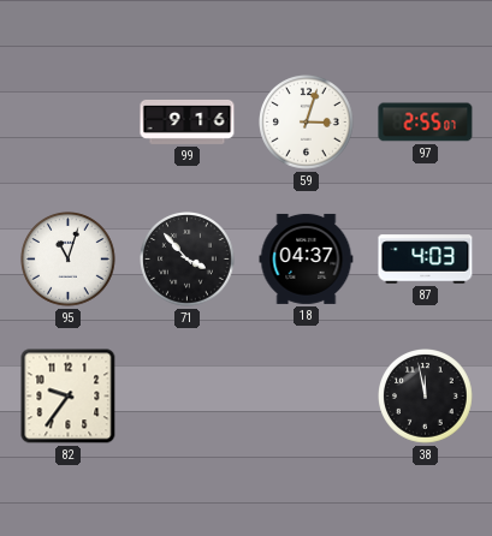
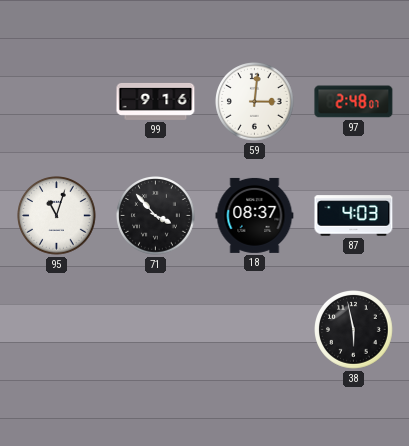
59: 3:03 -> 3:01 (255, 102)
97: 2:55 -> 2:48 (354, 102)
18: 04:37 -> 08:37 (255, 215)
82: 9:36 -> none (69, 397)
38: 11:58 -> 5:58 (354, 330)
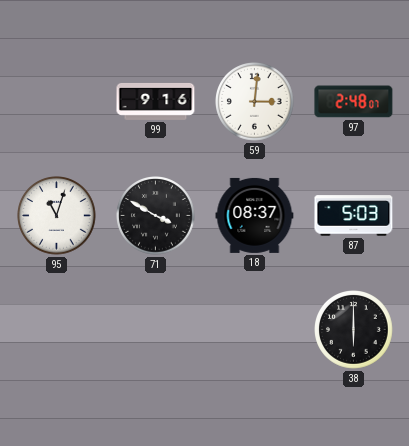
71: 3:53 -> 3:50 (156, 216)
87: 4:03 -> 5:03 (354, 216)
38: 5:58 -> 6:00 (354, 330)
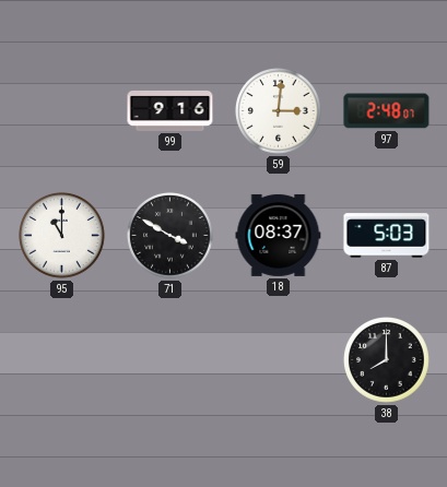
95: 11:03 -> 11:00 (62, 236)
38: 6:00 -> 8:00 (387, 360)
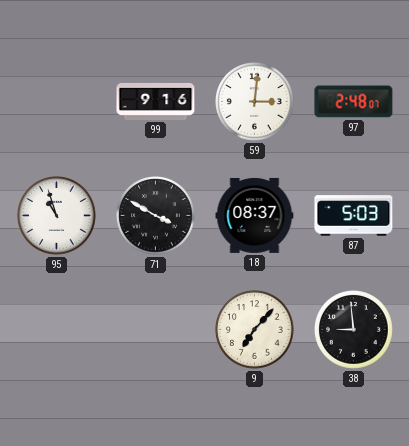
95: 11:00 -> 10:57 (57, 216)
9: none -> 7:07 (255, 330)
38: 8:00 -> 8:59 (354, 330)
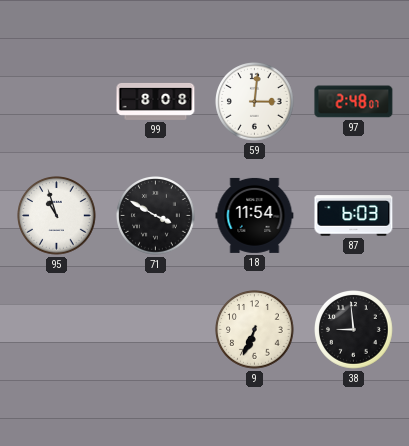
99: 9:16 -> 8:08 (156, 101)
18: 08:37 -> 11:54 (255, 215)
87: 5:03 -> 6:03 (354, 216)
9: 7:07 -> 6:34 (255, 330)
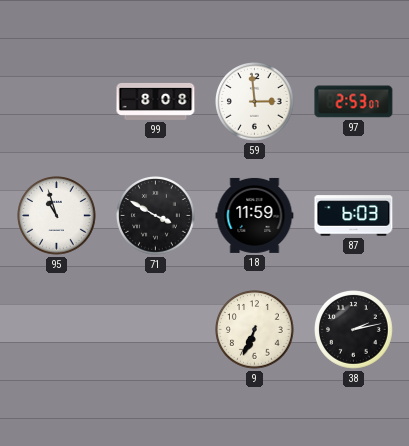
59: 3:01 -> 2:59 (255, 102)
97: 2:48 -> 2:53 (354, 102)
18: 11:54 -> 11:59 (255, 215)
38: 8:59 -> 2:13 (354, 330)
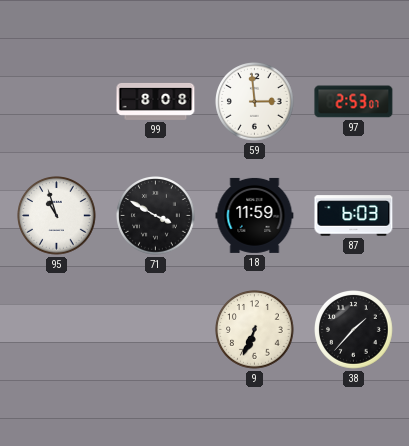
38: 2:13 -> 1:37 (354, 330)
